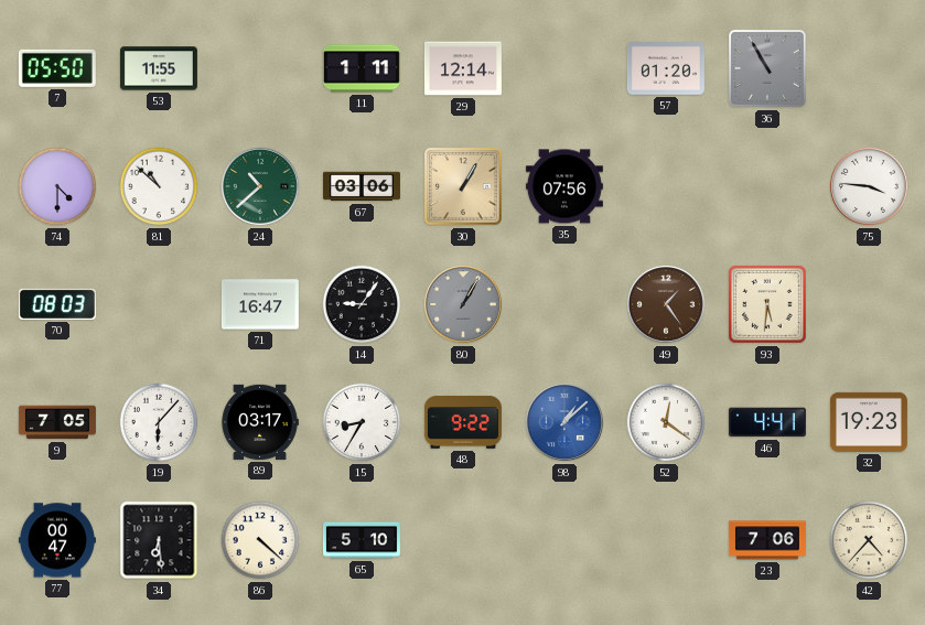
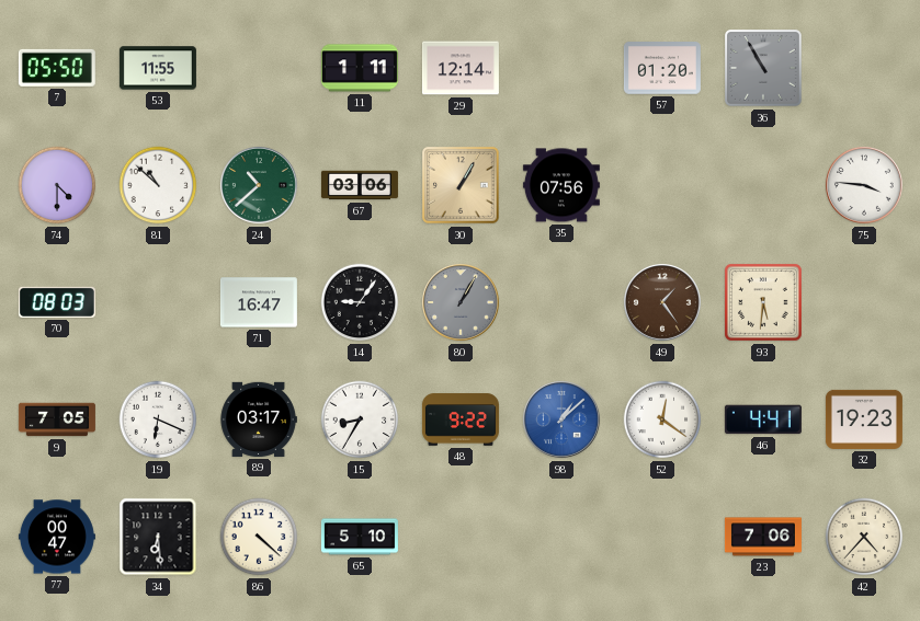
19: 6:07 -> 6:19 (158, 419)
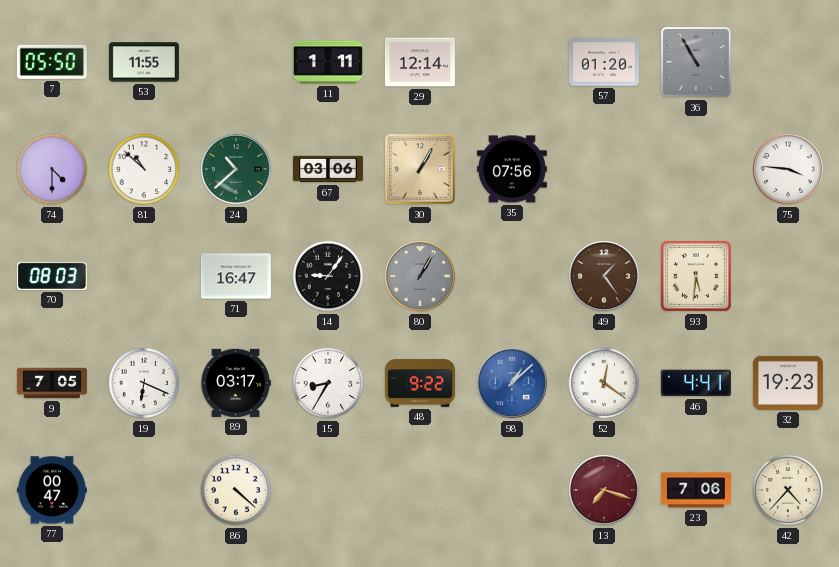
34: 6:29 -> none (158, 537)
65: 5:10 -> none (360, 537)
13: none -> 7:18 (604, 490)
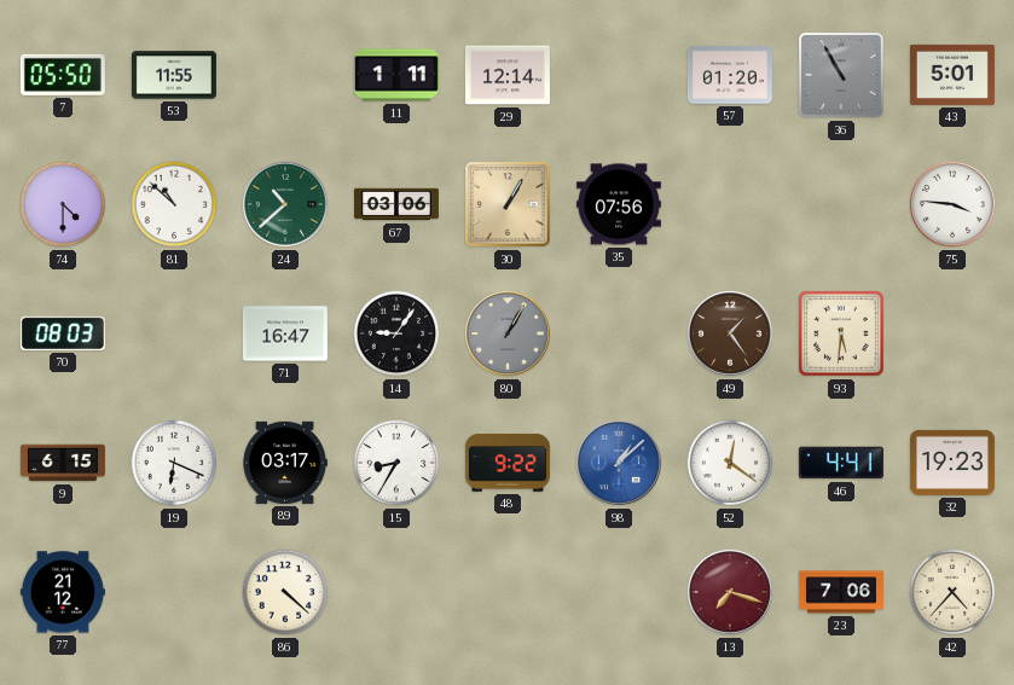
43: none -> 5:01 (952, 75)
9: 7:05 -> 6:15 (63, 463)
77: 00:47 -> 21:12 (63, 592)
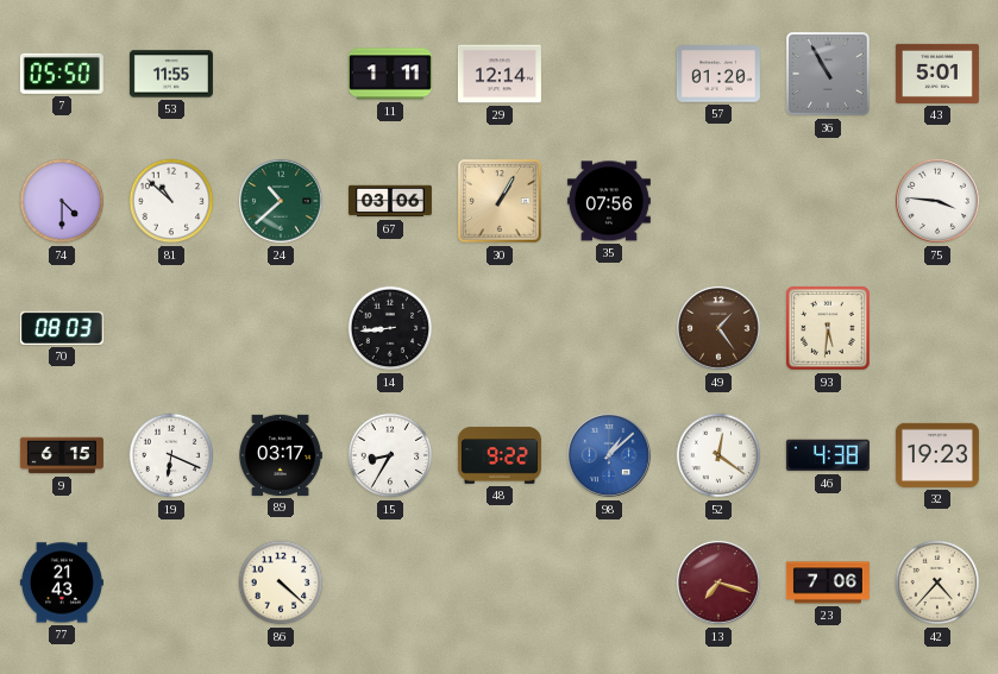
71: 16:47 -> none (285, 333)
14: 9:06 -> 8:44 (390, 328)
80: 1:05 -> none (508, 333)
46: 4:41 -> 4:38 (828, 455)
77: 21:12 -> 21:43 (62, 582)
